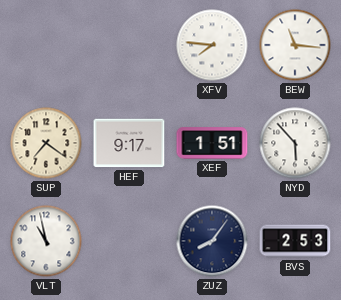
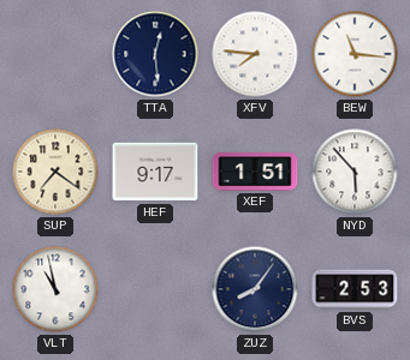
TTA: none -> 12:29 (155, 54)
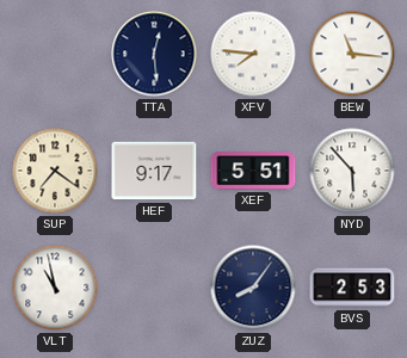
XEF: 1:51 -> 5:51 (253, 171)
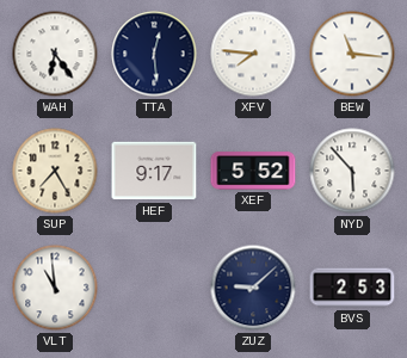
WAH: none -> 6:24 (55, 54)
SUP: 7:21 -> 7:25 (55, 171)
XEF: 5:51 -> 5:52 (253, 171)
VLT: 10:58 -> 10:59 (55, 288)
ZUZ: 8:06 -> 9:08 (253, 288)
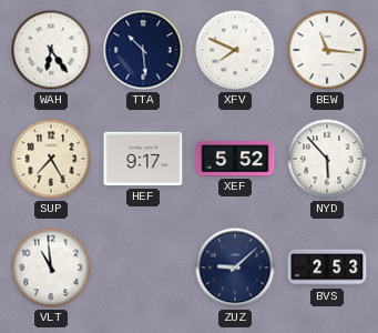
TTA: 12:29 -> 10:29 (143, 50)
XFV: 7:46 -> 7:49 (235, 50)
